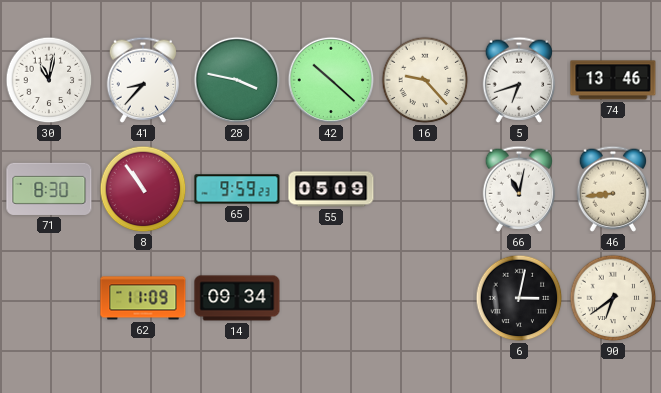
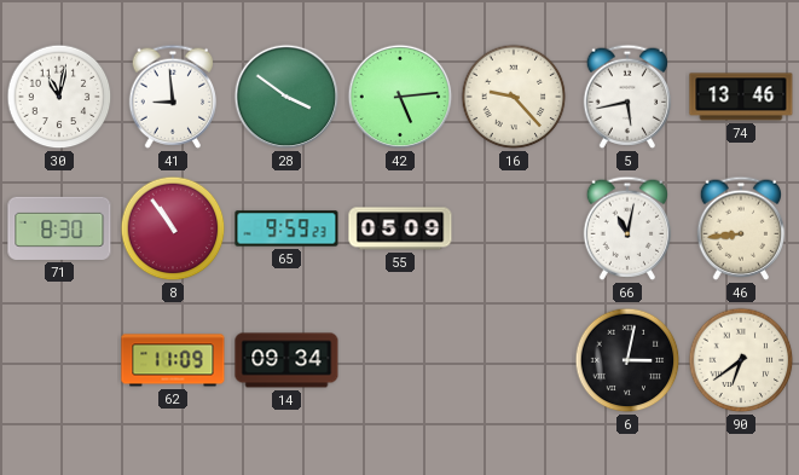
41: 8:37 -> 8:59 (173, 97)
28: 3:47 -> 3:51 (286, 97)
42: 10:22 -> 5:14 (400, 97)
5: 6:42 -> 5:43 (627, 97)
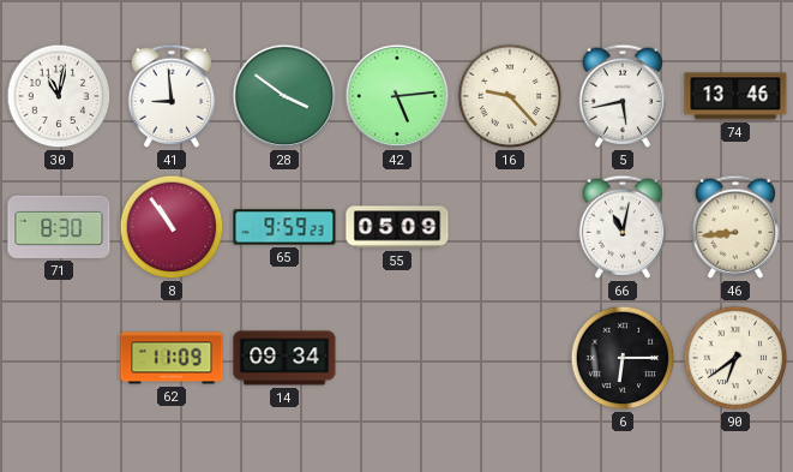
6: 3:02 -> 6:15 (623, 358)
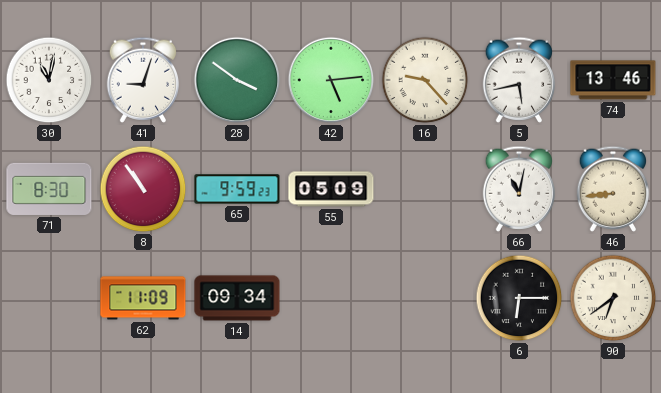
41: 8:59 -> 9:03 (143, 80)
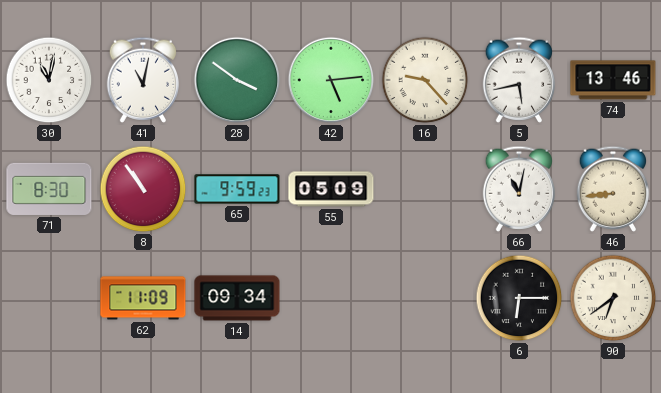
41: 9:03 -> 11:02 (143, 80)
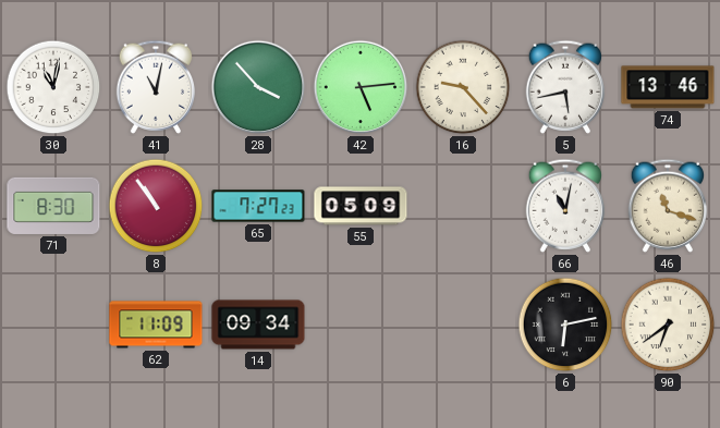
28: 3:51 -> 3:53 (258, 87)
65: 9:59 -> 7:27 (258, 206)
46: 8:44 -> 11:18 (668, 206)
6: 6:15 -> 6:13 (565, 325)
